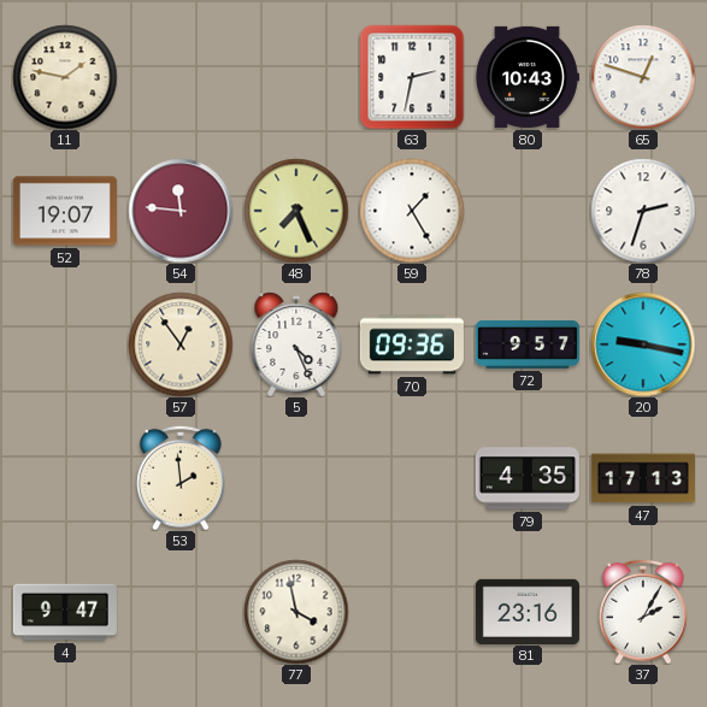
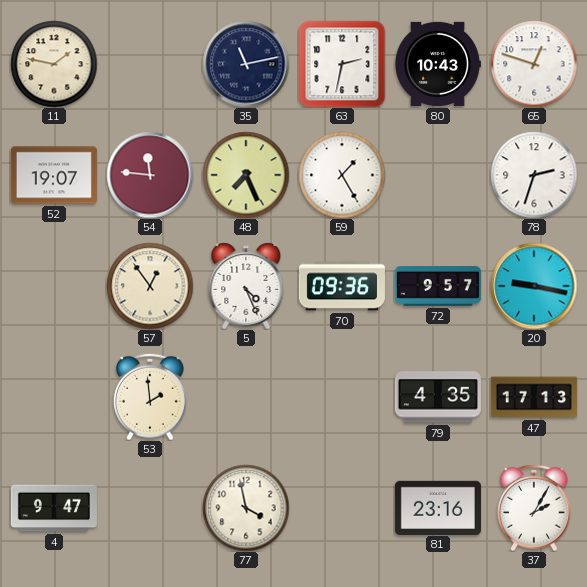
35: none -> 11:13 (246, 64)
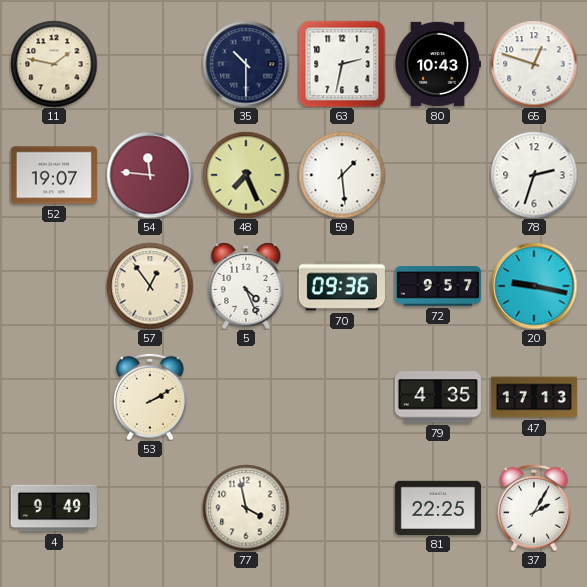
35: 11:13 -> 10:30 (246, 64)
59: 1:25 -> 1:29 (342, 175)
53: 1:59 -> 2:10 (151, 397)
4: 9:47 -> 9:49 (54, 508)
81: 23:16 -> 22:25 (438, 507)
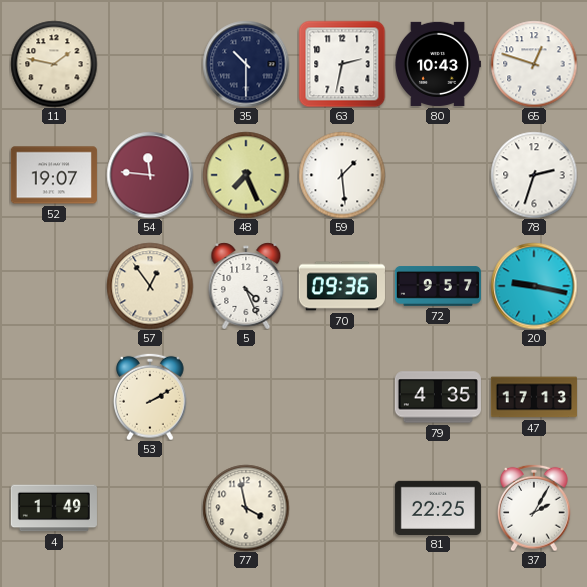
4: 9:49 -> 1:49 (54, 508)
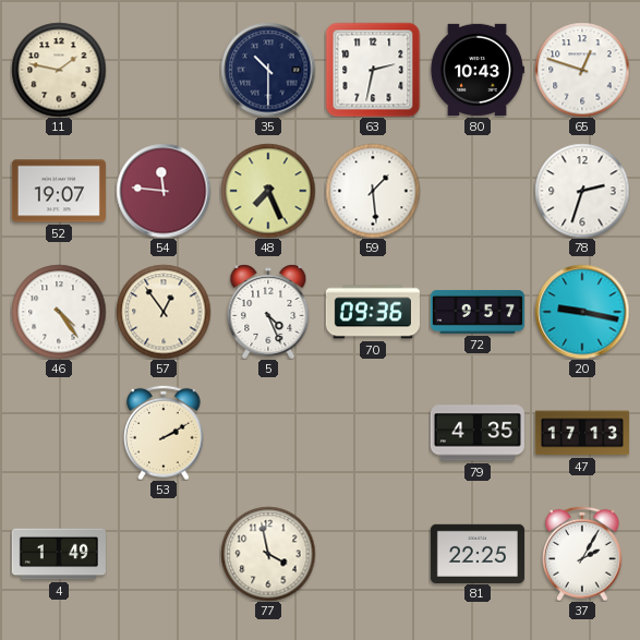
46: none -> 4:24 (59, 312)
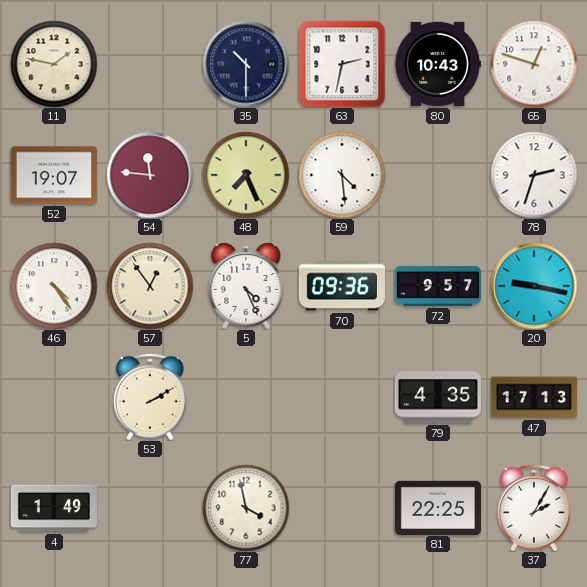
59: 1:29 -> 4:29 (342, 175)
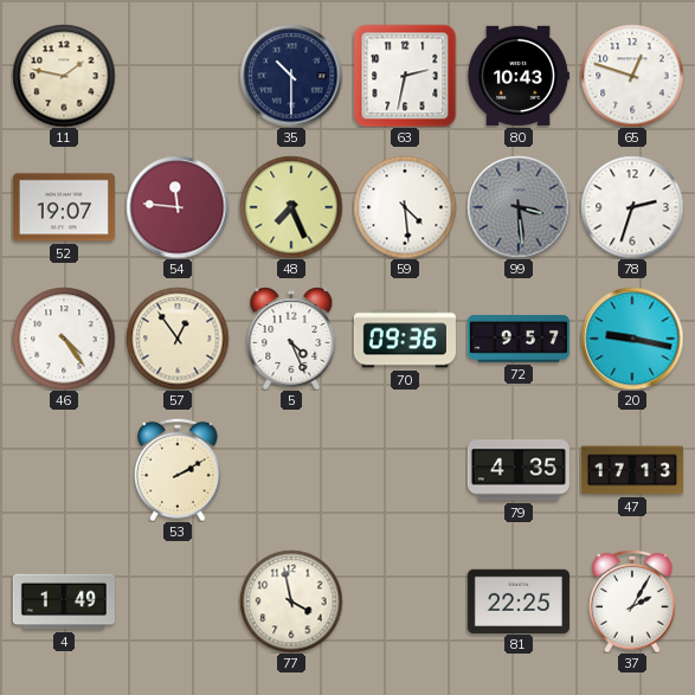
99: none -> 3:29 (519, 207)
